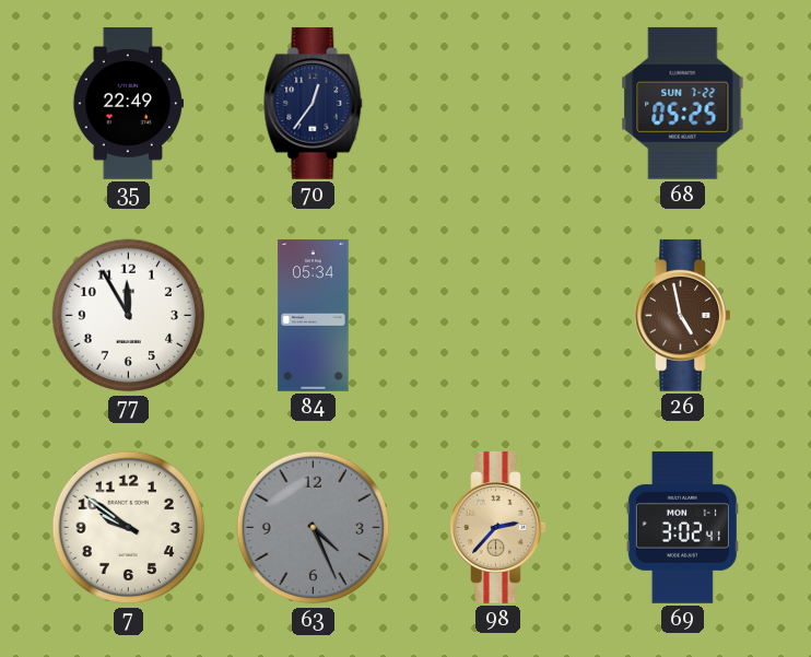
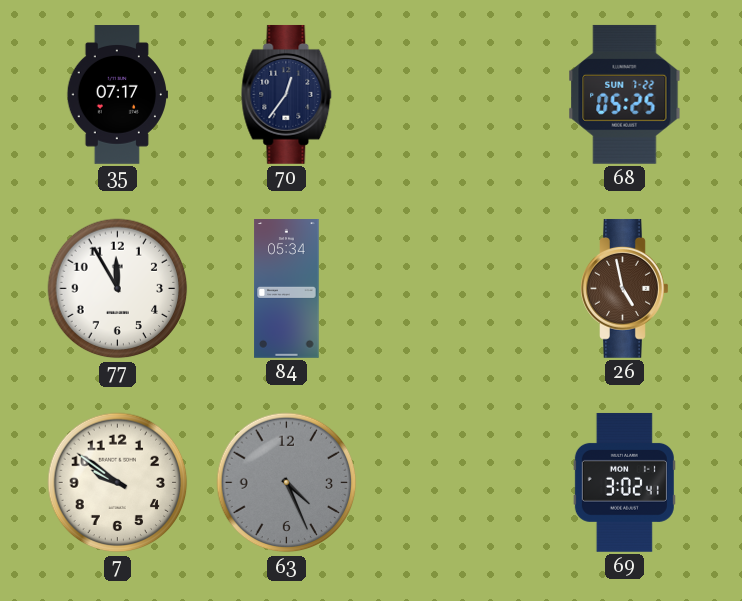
35: 22:49 -> 07:17 (117, 95)
98: 2:37 -> none (498, 527)
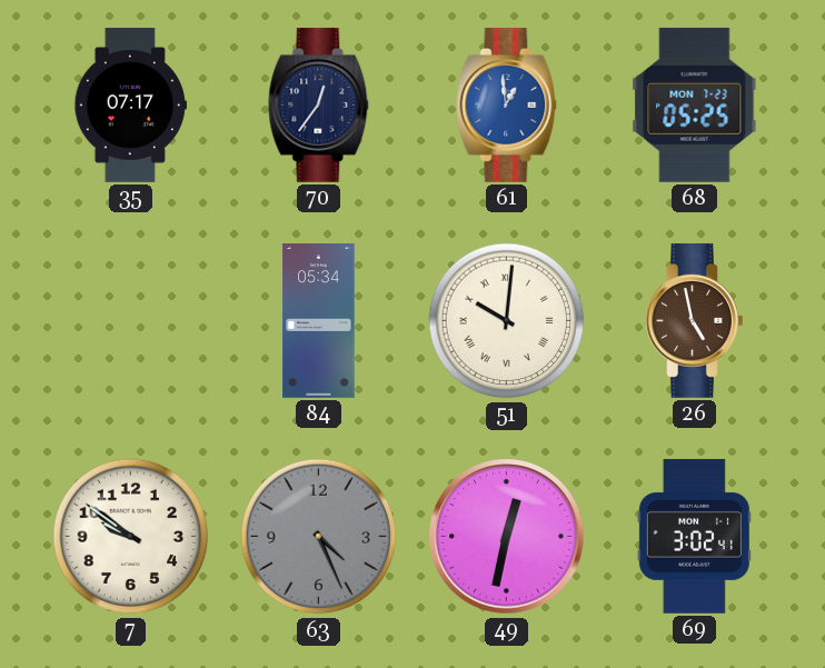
61: none -> 12:59 (507, 104)
68 date: SUN 7-22 -> MON 7-23 (695, 104)
77: 11:55 -> none (118, 289)
51: none -> 10:01 (507, 321)
49: none -> 12:32 (507, 537)
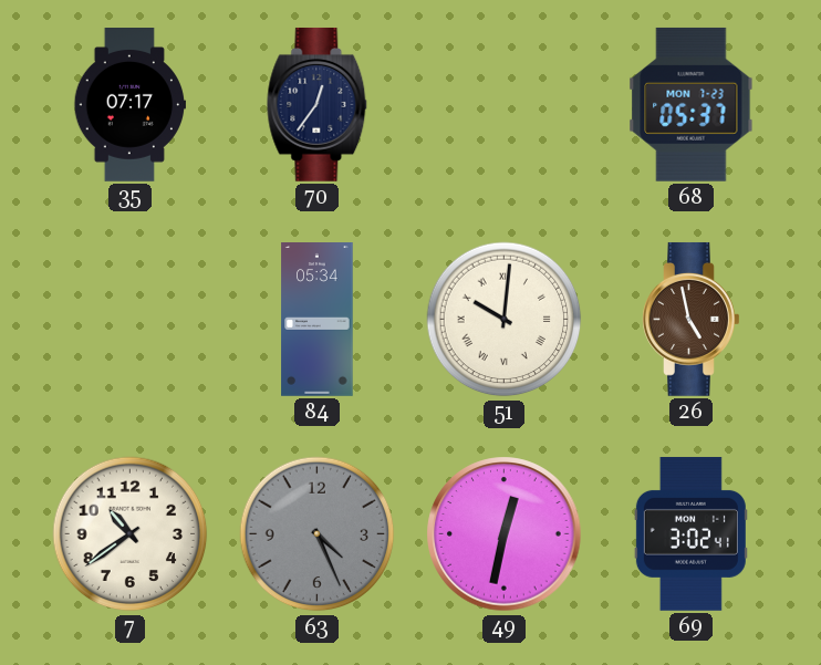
61: 12:59 -> none (507, 104)
68: 05:25 -> 05:37 (692, 104)
7: 9:51 -> 10:39 (131, 534)
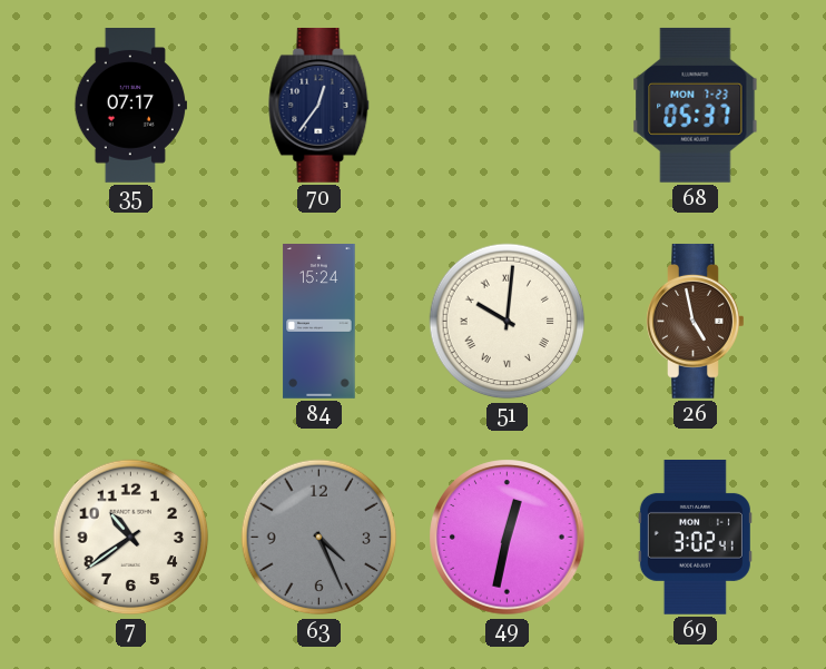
84: 05:34 -> 15:24 (319, 322)
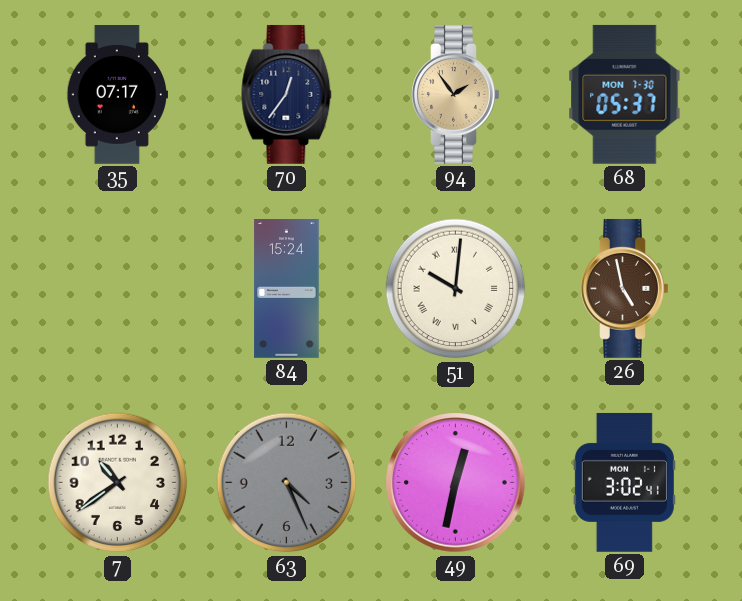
94: none -> 1:54 (456, 94)
68 date: MON 7-23 -> MON 7-30 (625, 94)
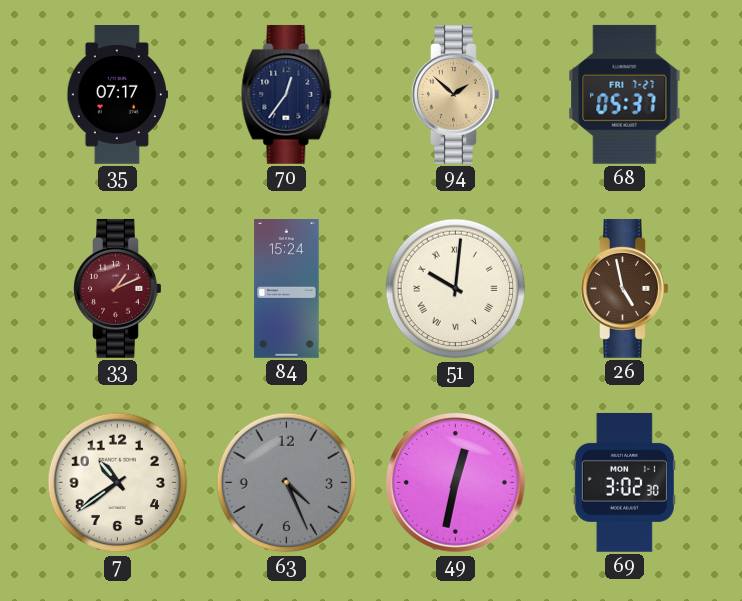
94: 1:54 -> 1:52 (456, 94)
68 date: MON 7-30 -> FRI 7-27 (625, 94)
33: none -> 1:11 (118, 288)
69: 3:02:41 -> 3:02:30 (624, 482)
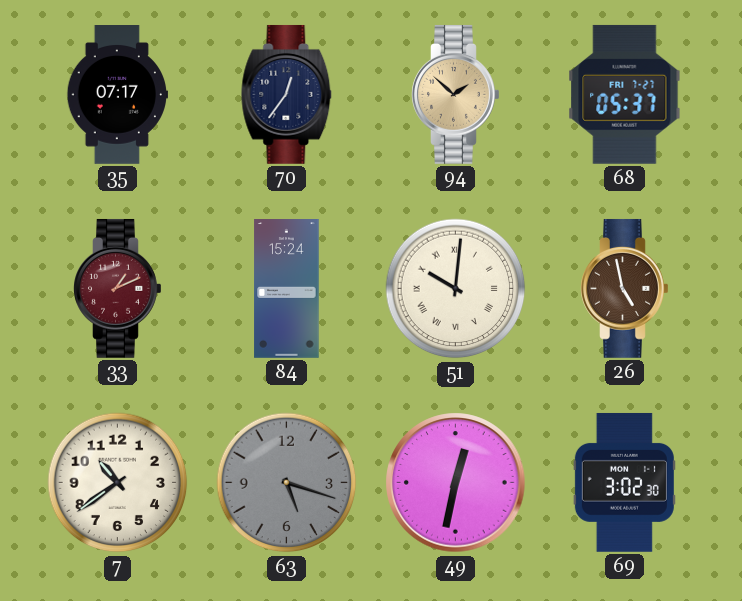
63: 4:26 -> 5:18 (287, 483)
